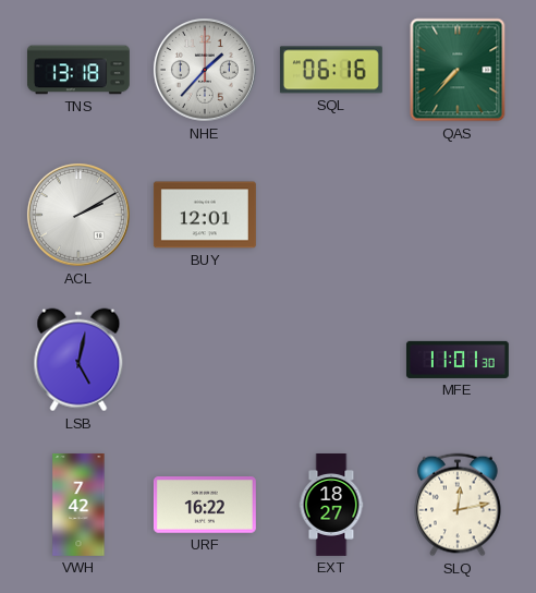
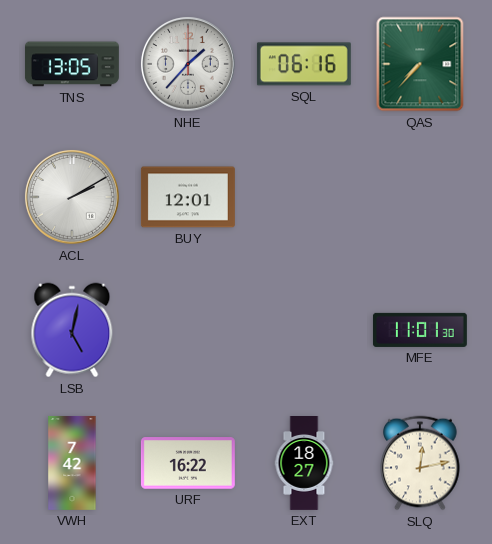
TNS: 13:18 -> 13:05 (72, 64)
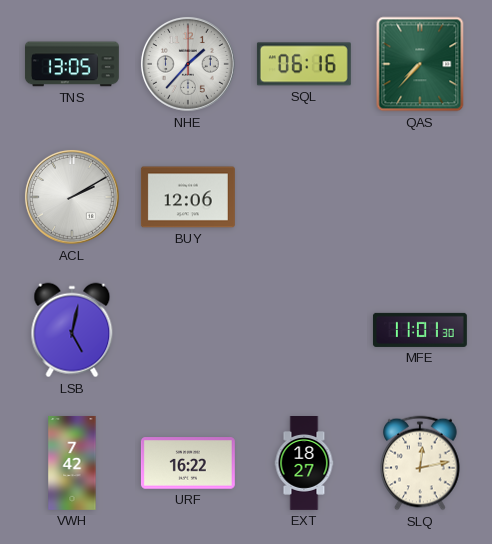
BUY: 12:01 -> 12:06 (188, 197)
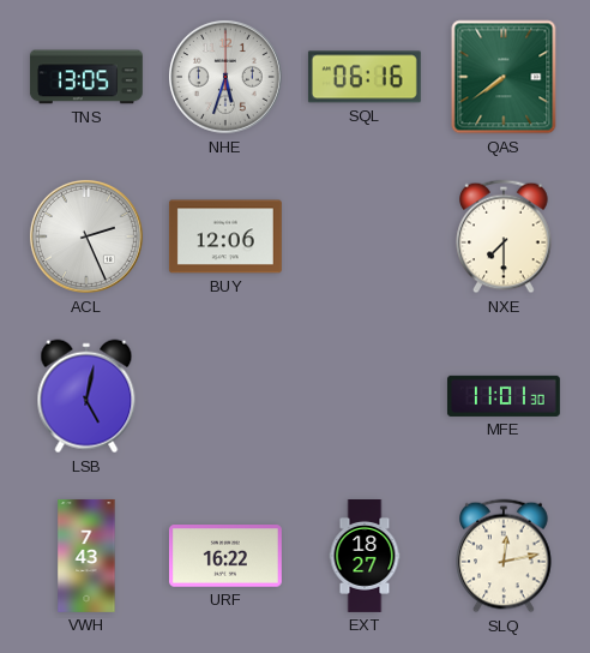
NHE: 1:37 -> 5:33 (225, 77)
QAS: 7:37 -> 7:39 (504, 77)
ACL: 2:10 -> 2:26 (86, 236)
NXE: none -> 7:30 (504, 236)
VWH: 7:42 -> 7:43 (86, 556)
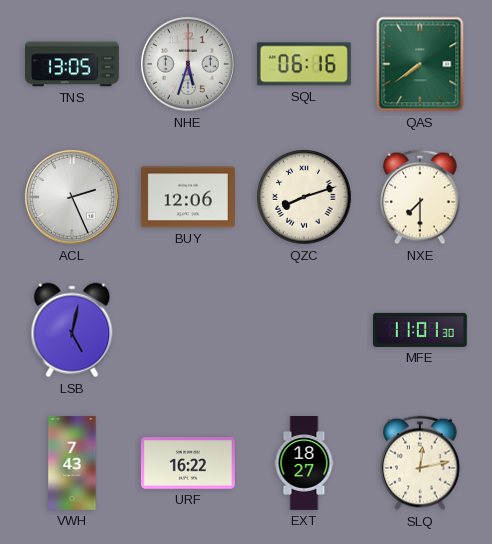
QZC: none -> 8:12 (304, 197)
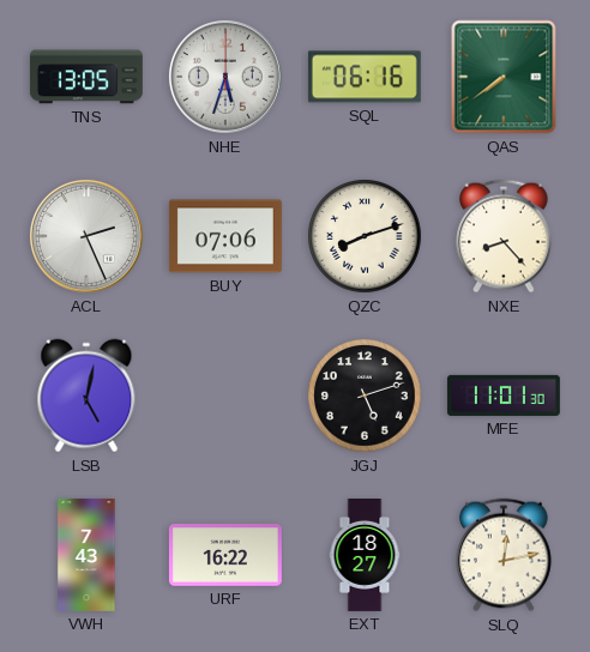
BUY: 12:06 -> 07:06 (225, 236)
NXE: 7:30 -> 8:23 (504, 236)
JGJ: none -> 5:12 (365, 396)
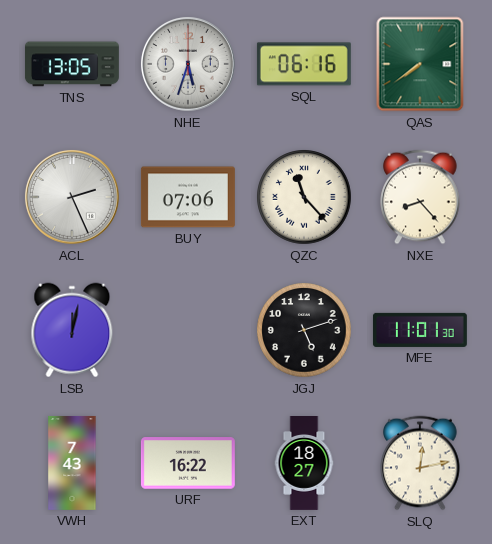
QZC: 8:12 -> 11:23 (304, 197)
LSB: 5:02 -> 12:02 (72, 330)
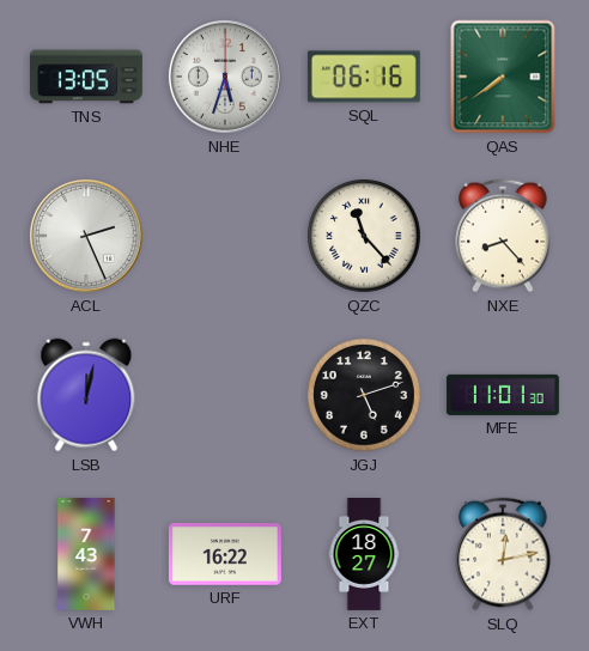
BUY: 07:06 -> none (188, 197)
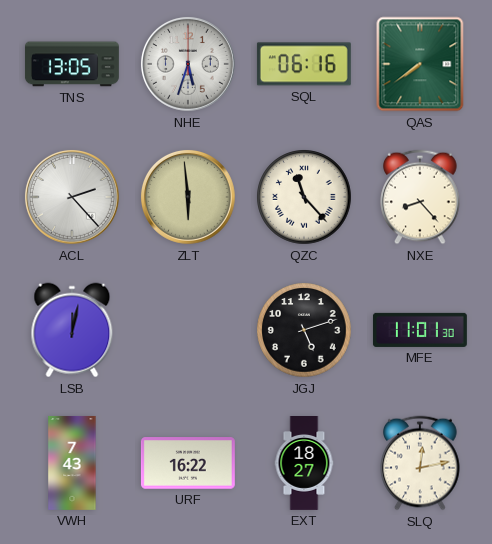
ACL: 2:26 -> 2:23 (72, 197)
ZLT: none -> 5:59 (188, 197)
